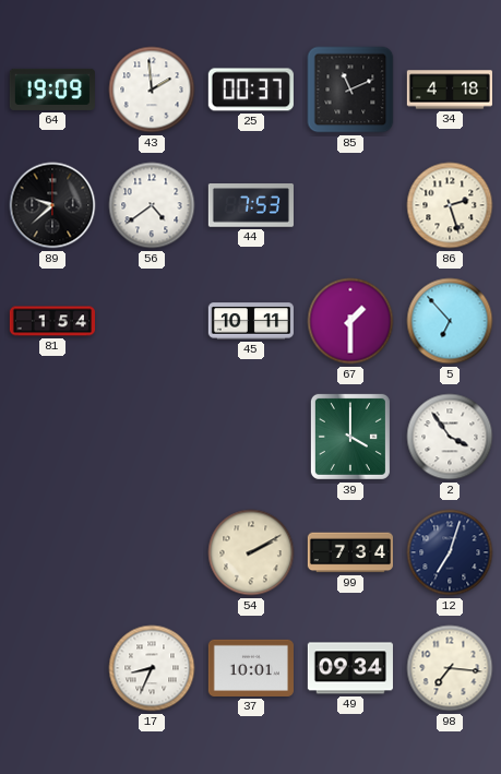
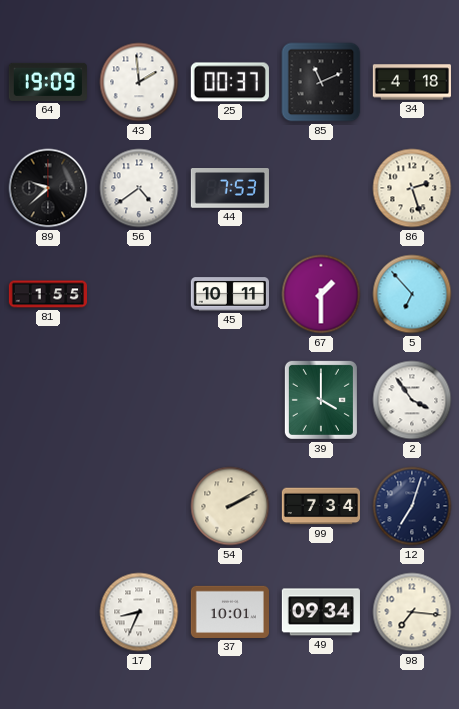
81: 1:54 -> 1:55 (47, 294)
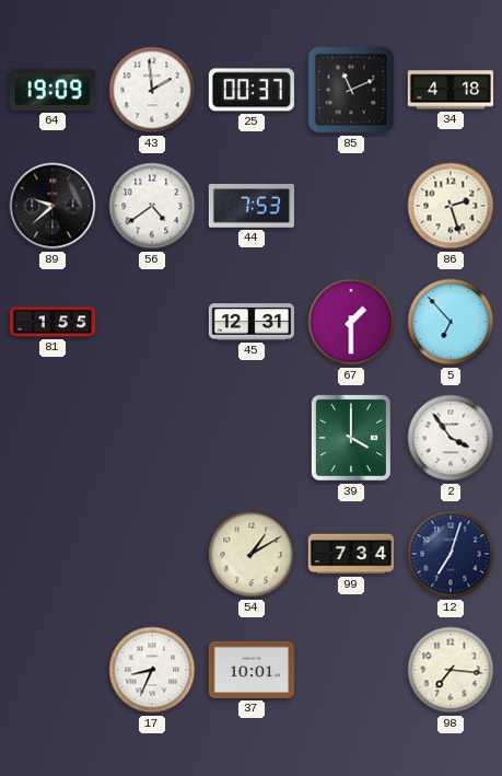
45: 10:11 -> 12:31 (252, 322)
54: 2:10 -> 1:10 (252, 554)
49: 09:34 -> none (321, 612)
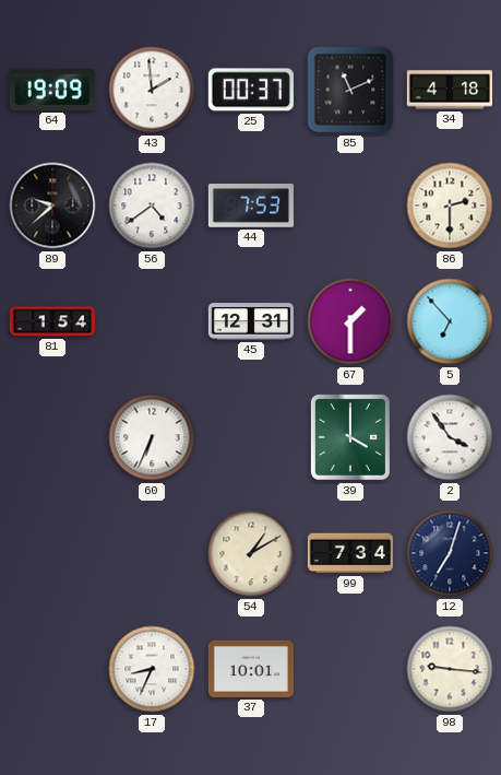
86: 2:27 -> 2:30 (450, 206)
81: 1:55 -> 1:54 (51, 321)
60: none -> 6:34 (152, 437)
98: 7:16 -> 9:16 (450, 669)
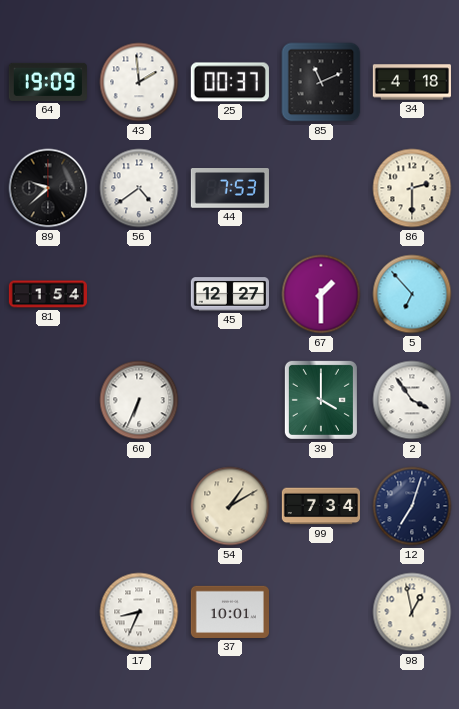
45: 12:31 -> 12:27 (230, 294)
98: 9:16 -> 12:58 (412, 612)
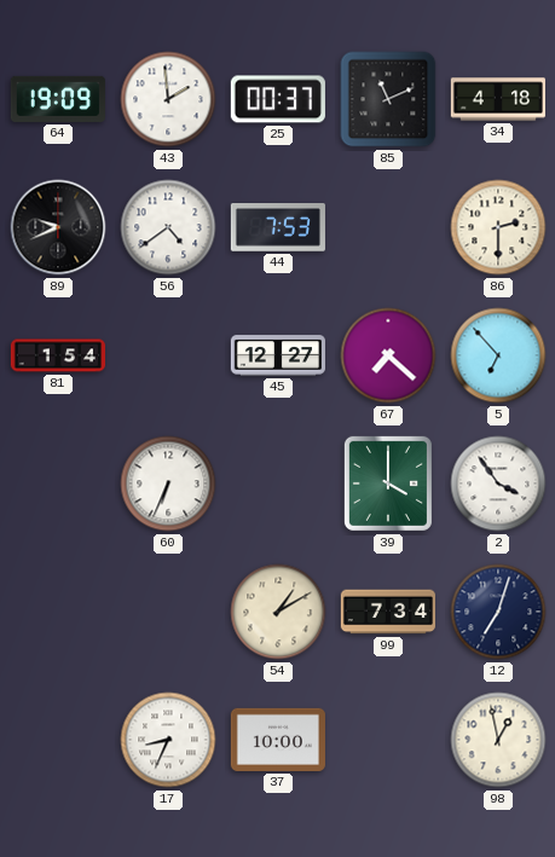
89: 9:38 -> 9:41 (58, 227)
67: 1:30 -> 7:22 (388, 355)
37: 10:01 -> 10:00 (278, 740)
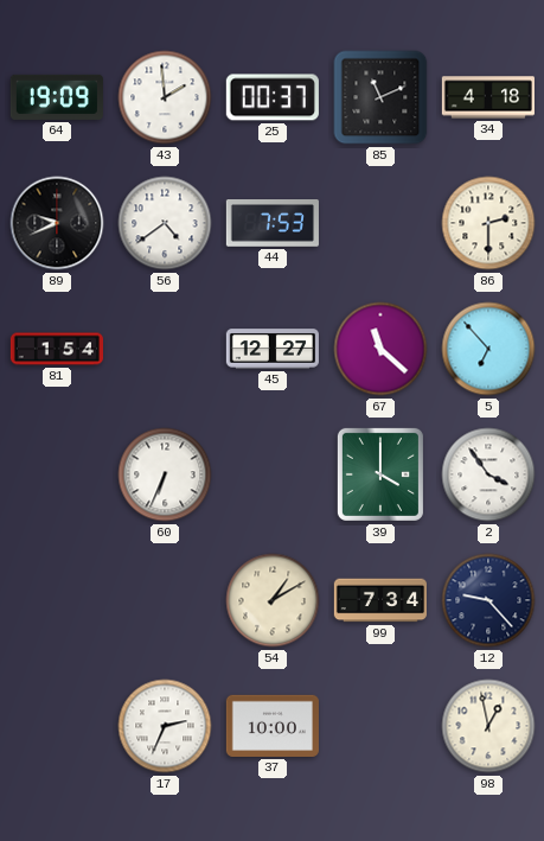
67: 7:22 -> 11:22 (380, 349)
12: 7:03 -> 9:23 (488, 600)
17: 8:34 -> 2:34 (165, 726)
